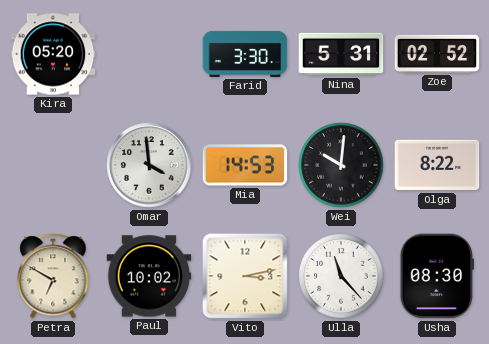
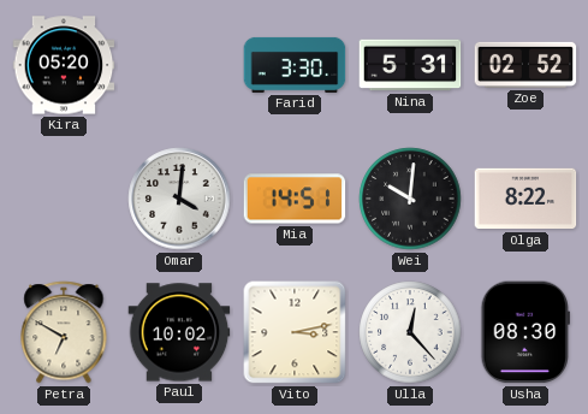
Omar: 3:59 -> 4:01 (179, 199)
Mia: 14:53 -> 14:51 (295, 199)
Ulla: 11:23 -> 12:23 (410, 332)
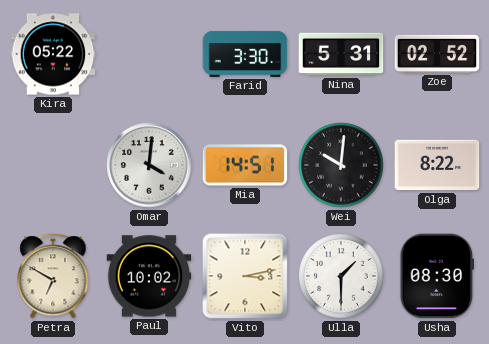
Kira: 05:20 -> 05:22 (53, 54)
Ulla: 12:23 -> 1:30 (341, 276)
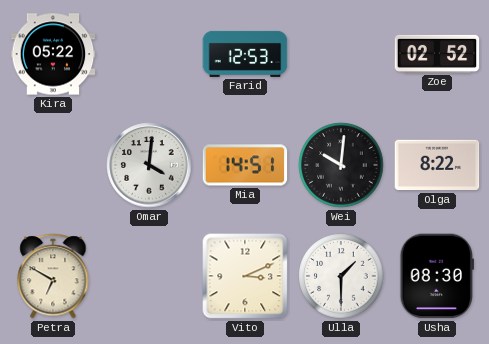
Farid: 3:30 -> 12:53 (245, 54)
Nina: 5:31 -> none (341, 54)
Paul: 10:02 -> none (149, 276)
Vito: 3:13 -> 3:11 (245, 276)
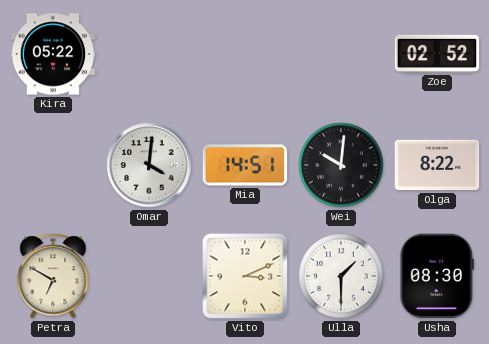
Farid: 12:53 -> none (245, 54)
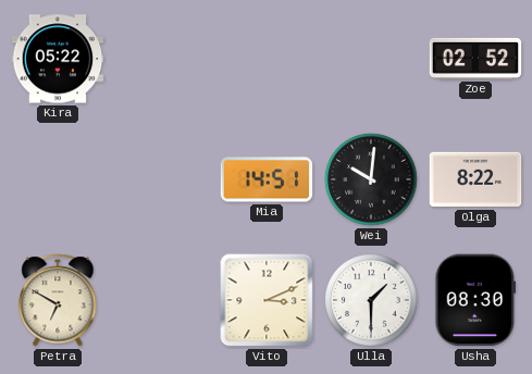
Omar: 4:01 -> none (149, 165)
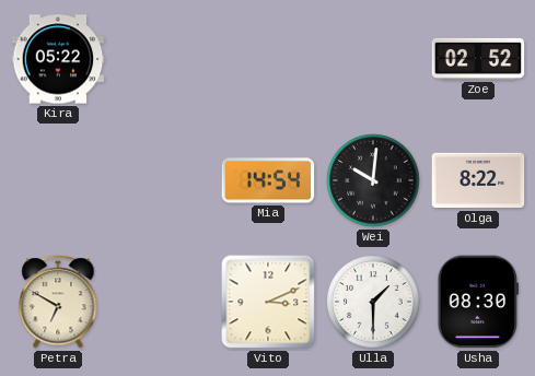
Mia: 14:51 -> 14:54 (268, 180)
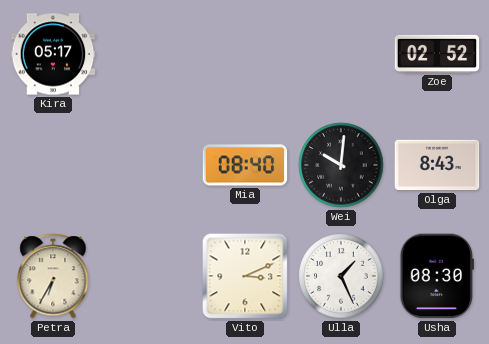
Kira: 05:22 -> 05:17 (53, 54)
Mia: 14:54 -> 08:40 (245, 165)
Olga: 8:22 -> 8:43 (437, 165)
Petra: 6:50 -> 6:35 (53, 276)
Ulla: 1:30 -> 1:26 (341, 276)
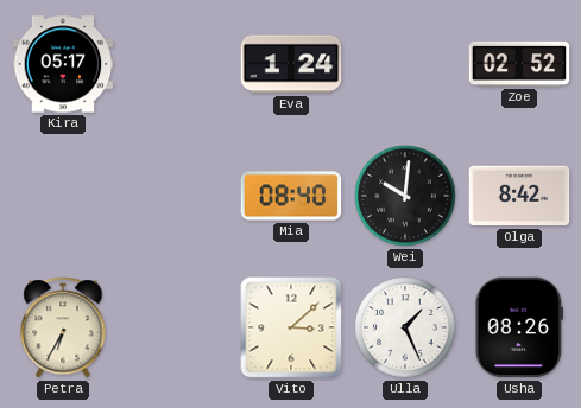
Eva: none -> 1:24 (291, 64)
Olga: 8:43 -> 8:42 (519, 196)
Vito: 3:11 -> 3:08 (291, 327)
Usha: 08:30 -> 08:26 (518, 327)
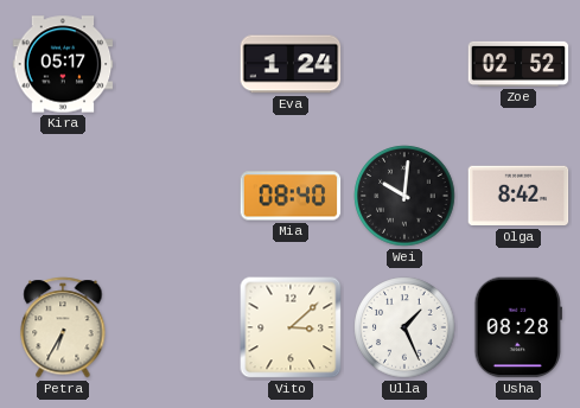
Usha: 08:26 -> 08:28 (517, 327)
